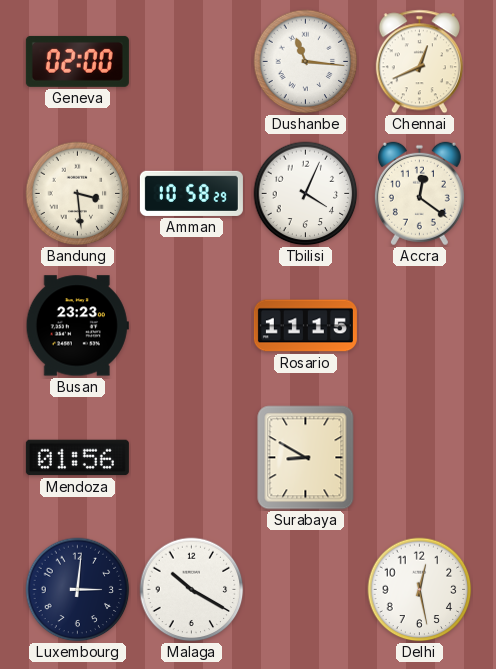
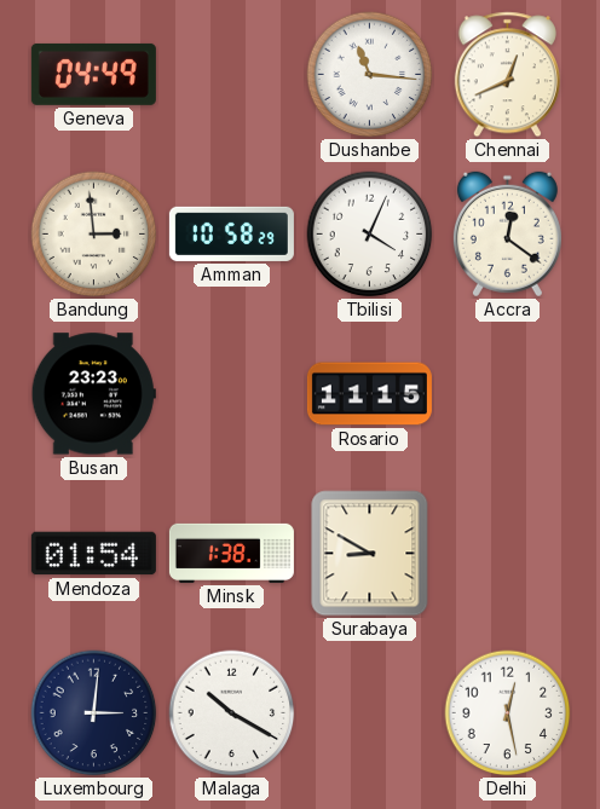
Geneva: 02:00 -> 04:49 (93, 74)
Bandung: 3:29 -> 2:59 (94, 235)
Mendoza: 01:56 -> 01:54 (93, 554)
Minsk: none -> 1:38 (231, 553)
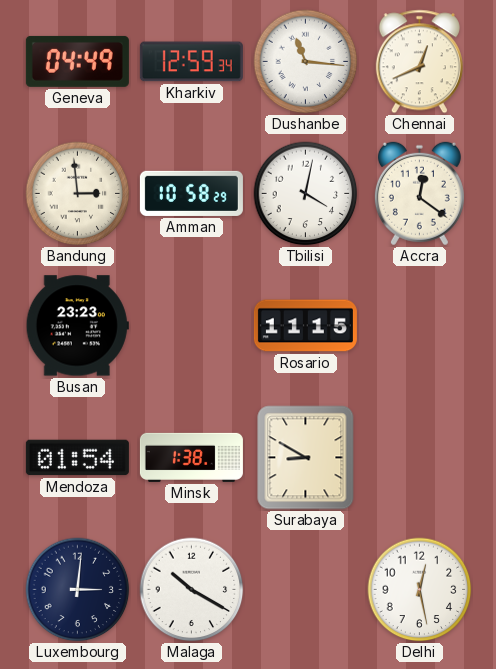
Kharkiv: none -> 12:59 (191, 62)
Tbilisi: 4:04 -> 4:02 (306, 194)
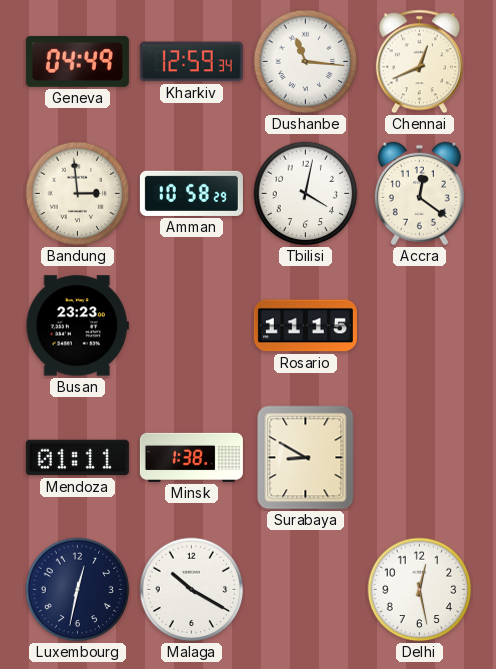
Mendoza: 01:54 -> 01:11 (77, 458)
Luxembourg: 3:01 -> 12:32 (78, 590)
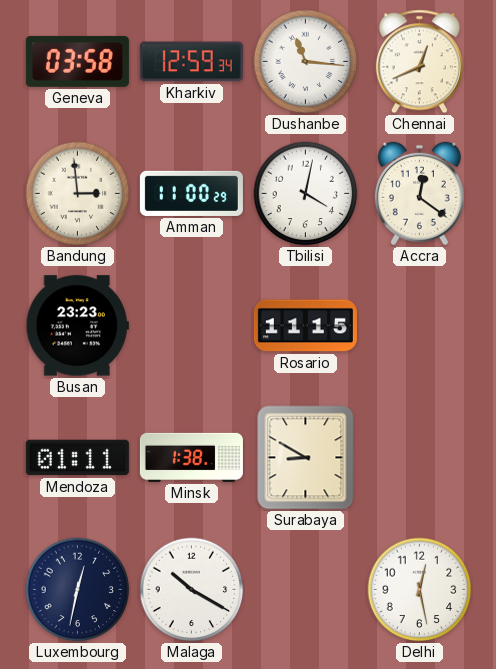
Geneva: 04:49 -> 03:58 (77, 61)
Amman: 10:58 -> 11:00 (191, 193)
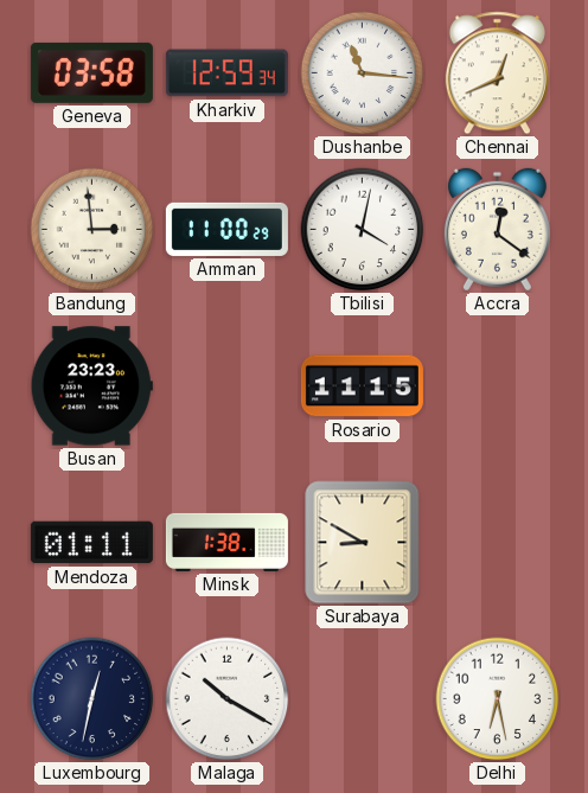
Delhi: 12:28 -> 6:28 (498, 699)
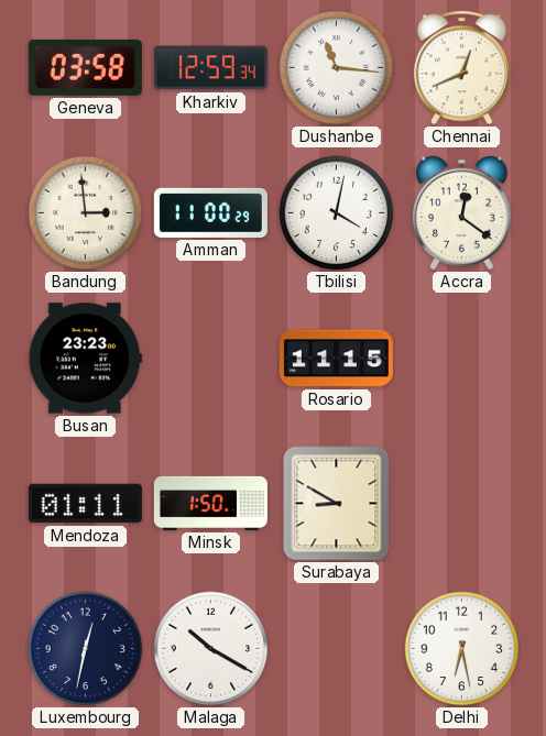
Minsk: 1:38 -> 1:50 (210, 503)
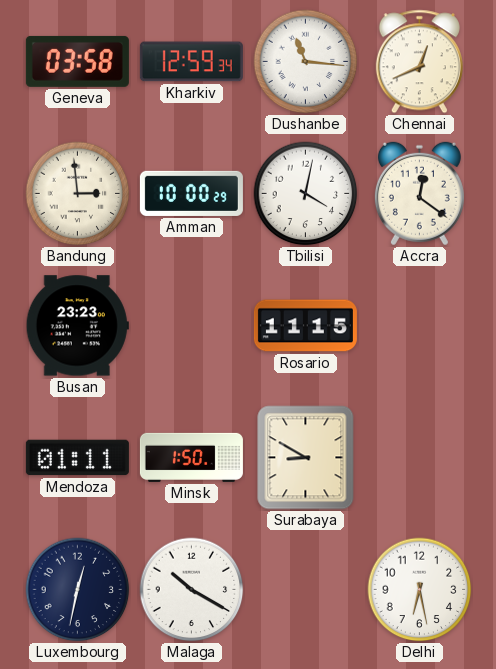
Amman: 11:00 -> 10:00 (191, 193)
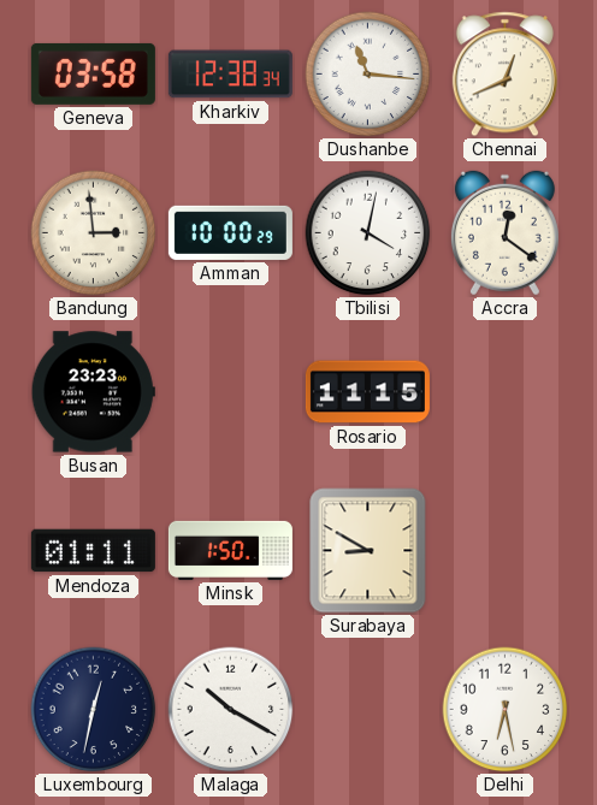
Kharkiv: 12:59 -> 12:38 (230, 75)
